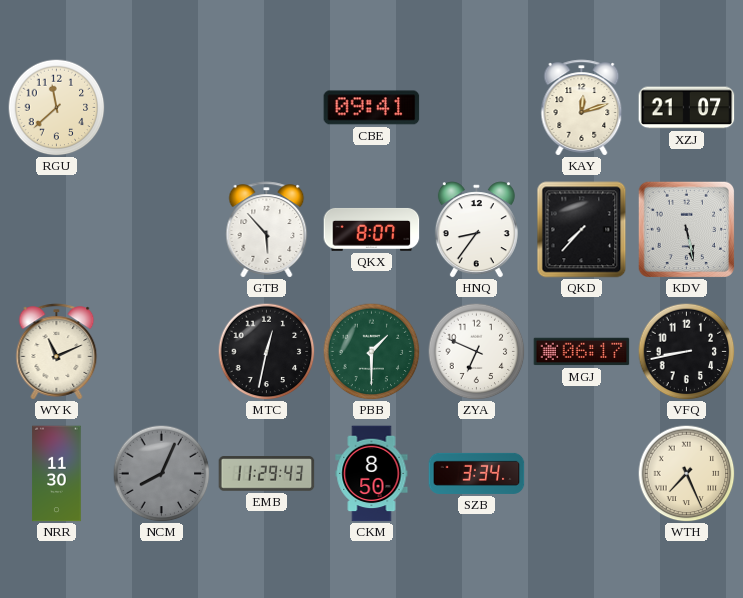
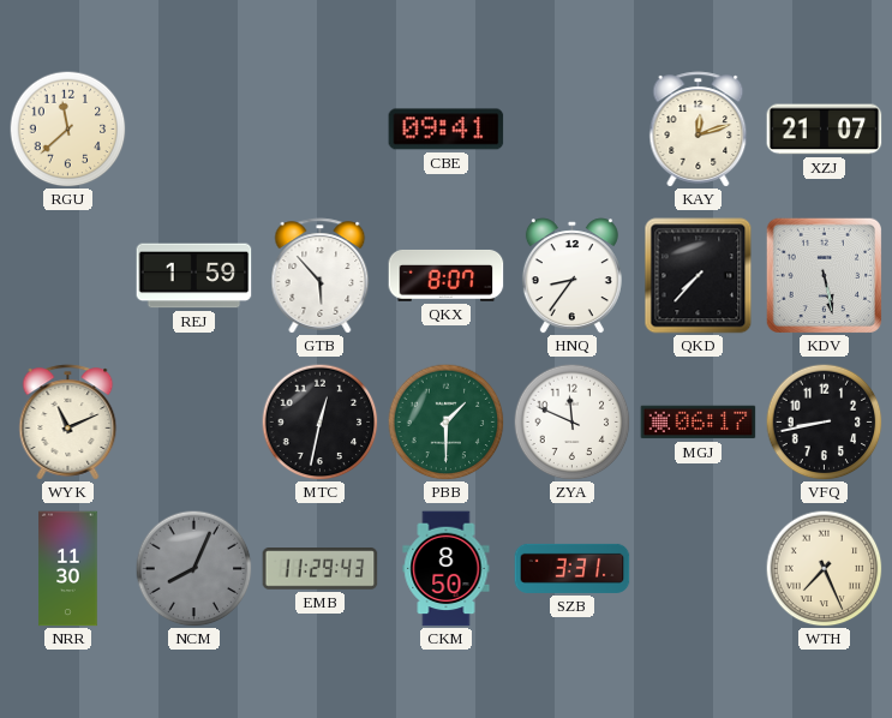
REJ: none -> 1:59 (194, 276)
ZYA: 6:49 -> 11:49 (571, 421)
SZB: 3:34 -> 3:31 (573, 568)
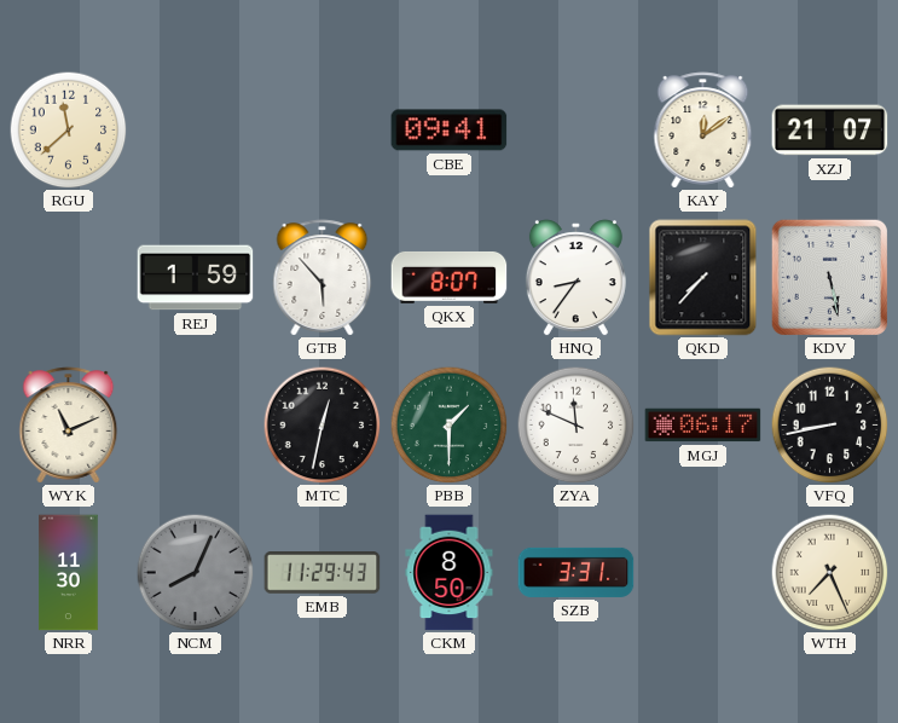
KAY: 12:12 -> 12:09 (703, 131)
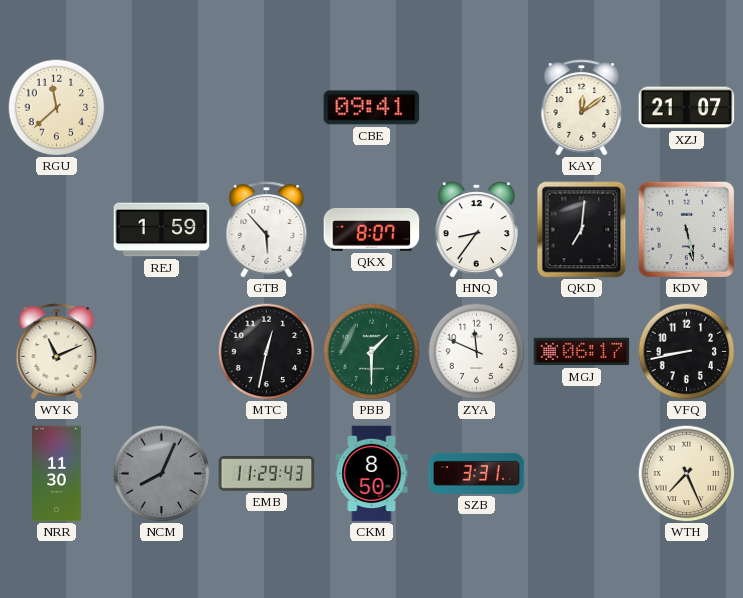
QKD: 7:37 -> 7:01 (582, 230)
